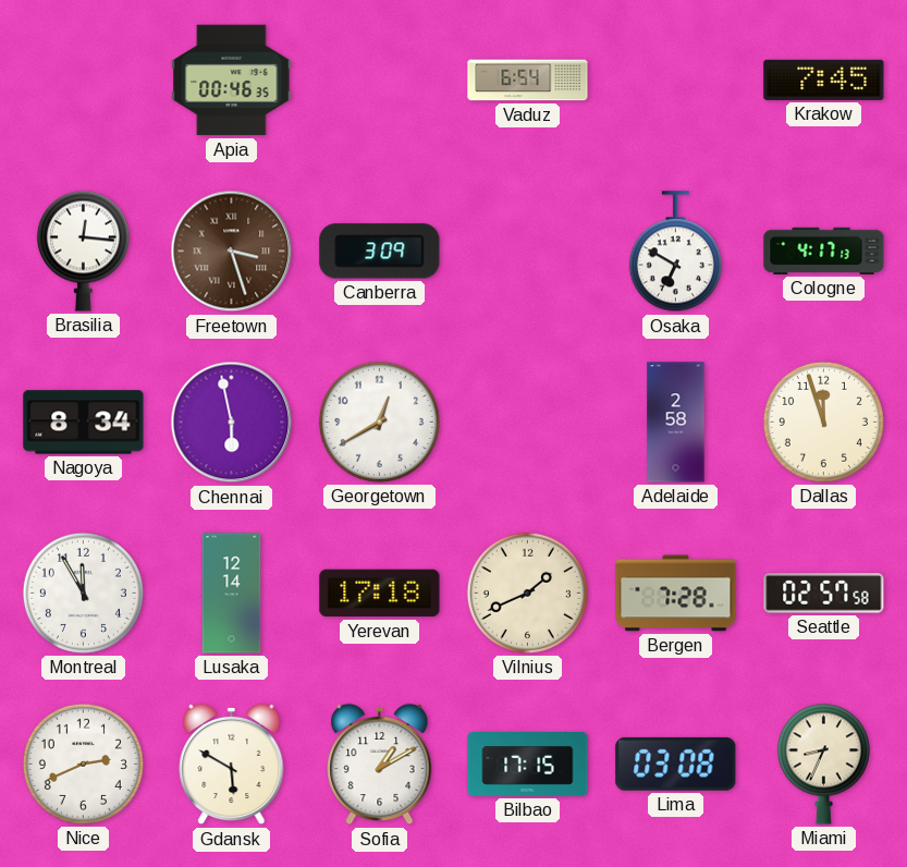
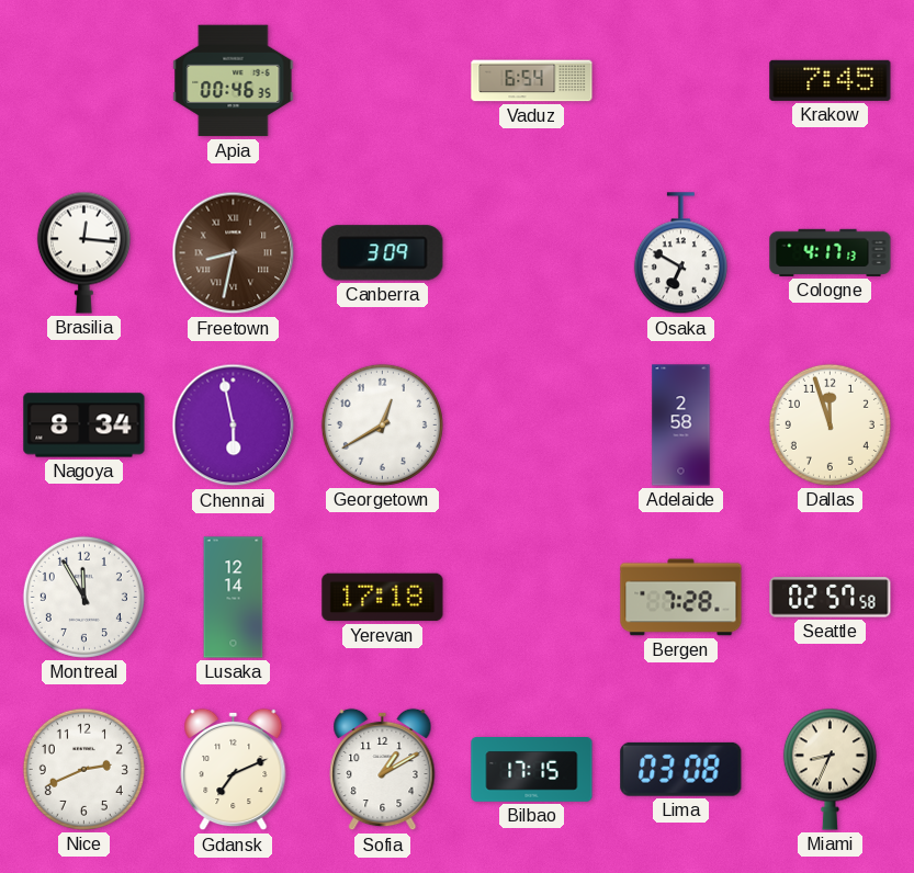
Freetown: 3:27 -> 8:32 (234, 253)
Vilnius: 1:41 -> none (527, 593)
Gdansk: 5:50 -> 7:11 (234, 770)
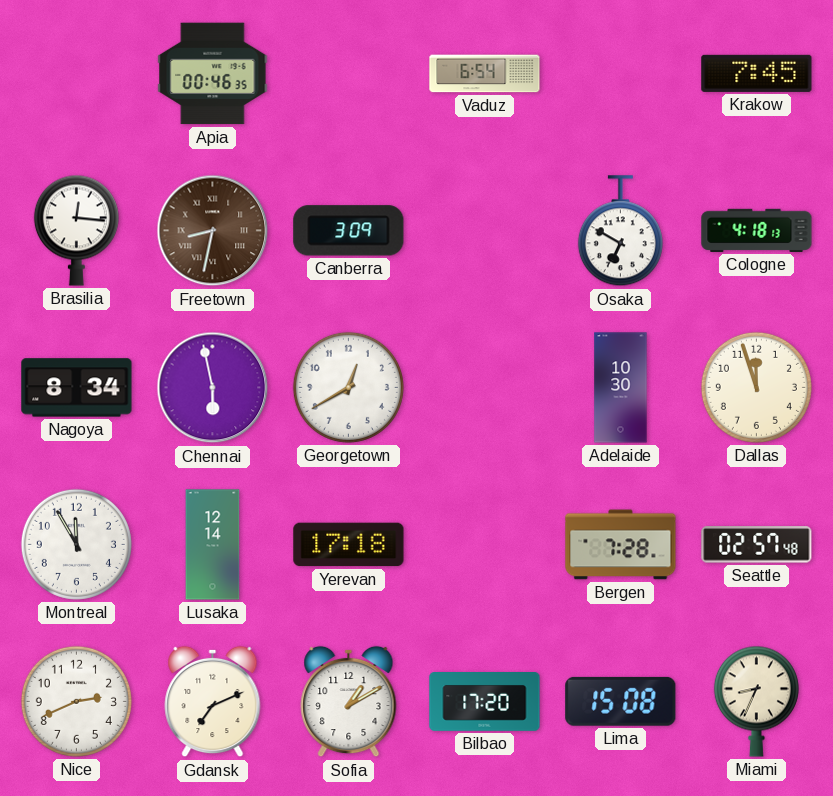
Cologne: 4:17 -> 4:18 (757, 230)
Adelaide: 2:58 -> 10:30 (621, 388)
Seattle: 02:57:58 -> 02:57:48 (757, 545)
Bilbao: 17:15 -> 17:20 (485, 702)
Lima: 03:08 -> 15:08 (621, 701)
